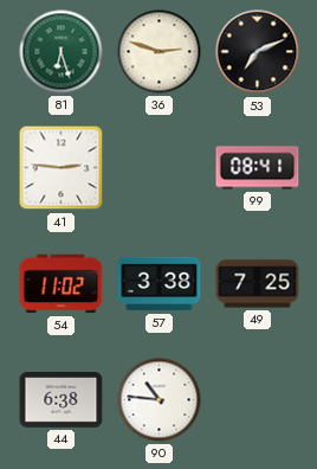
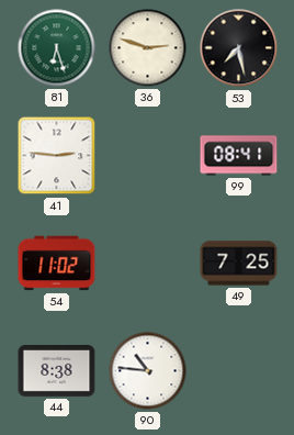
53: 7:11 -> 7:28 (239, 48)
57: 3:38 -> none (160, 284)
44: 6:38 -> 8:38 (57, 371)
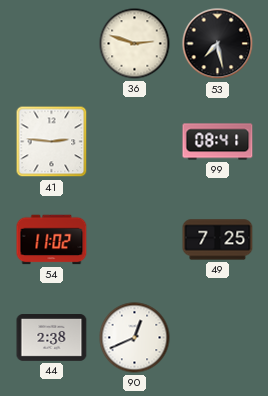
81: 6:27 -> none (57, 48)
44: 8:38 -> 2:38 (52, 338)
90: 10:46 -> 12:41 (135, 338)
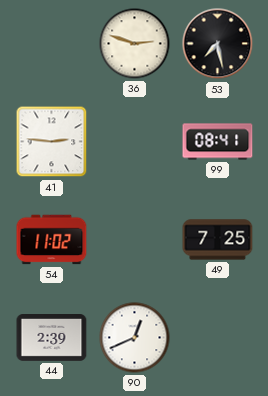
44: 2:38 -> 2:39 (52, 338)
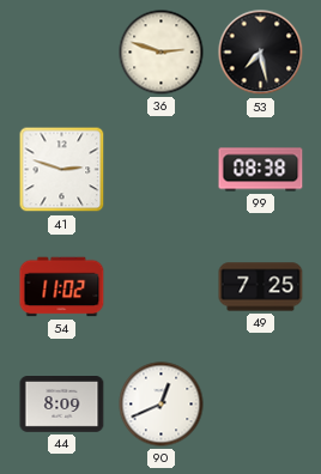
41: 2:46 -> 2:48 (62, 170)
99: 08:41 -> 08:38 (261, 170)
44: 2:39 -> 8:09 (62, 405)
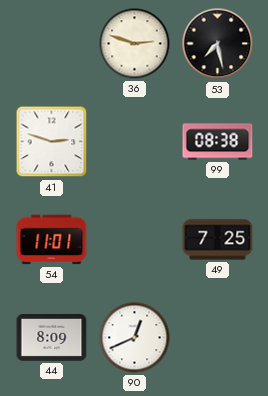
54: 11:02 -> 11:01 (52, 240)
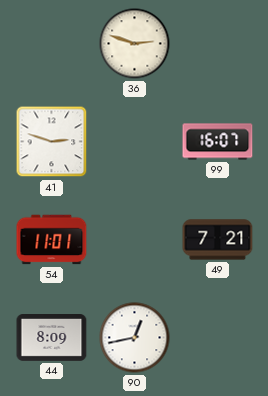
53: 7:28 -> none (218, 44)
99: 08:38 -> 16:07 (218, 142)
49: 7:25 -> 7:21 (218, 240)
90: 12:41 -> 12:43 (135, 338)
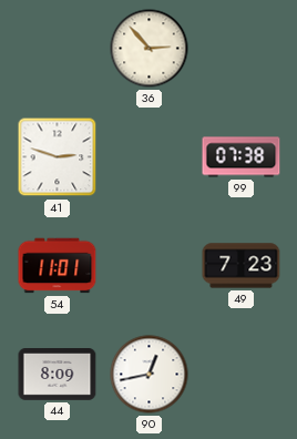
36: 2:48 -> 2:53 (150, 49)
99: 16:07 -> 07:38 (242, 157)
49: 7:21 -> 7:23 (242, 266)
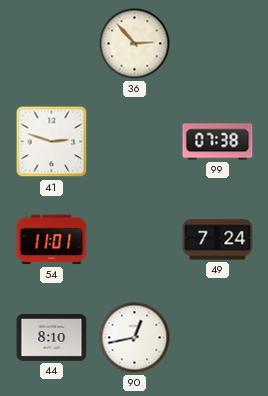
49: 7:23 -> 7:24 (218, 240)
44: 8:09 -> 8:10 (52, 338)
